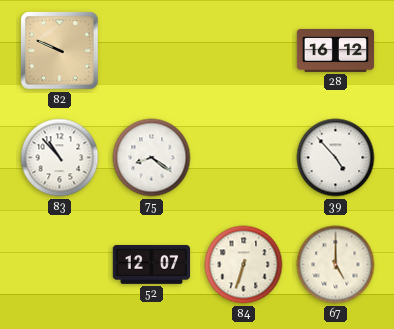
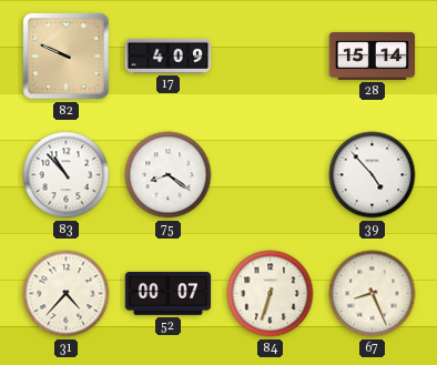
17: none -> 4:09 (169, 55)
28: 16:12 -> 15:14 (373, 55)
31: none -> 4:37 (67, 294)
52: 12:07 -> 00:07 (169, 294)
67: 5:00 -> 8:26 (373, 294)
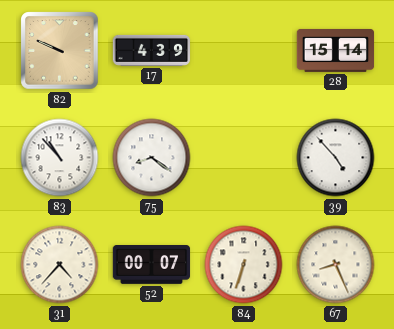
17: 4:09 -> 4:39 (152, 50)
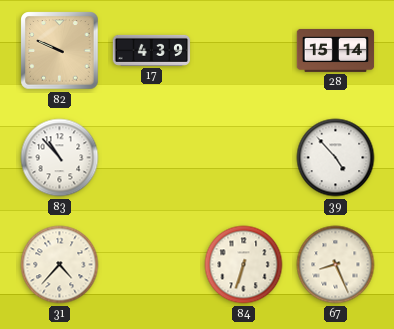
75: 8:21 -> none (152, 158)
52: 00:07 -> none (152, 265)
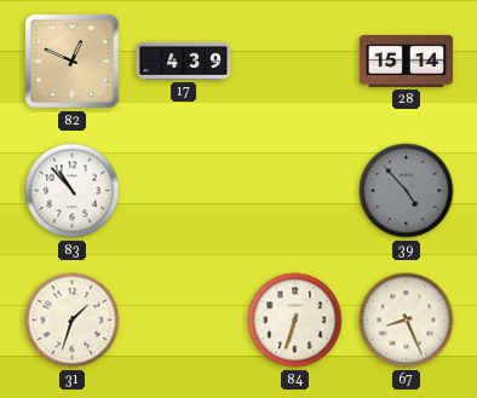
82: 9:49 -> 12:49 (73, 62)
39 dial: white -> grey (407, 191)
31: 4:37 -> 1:33 (73, 321)
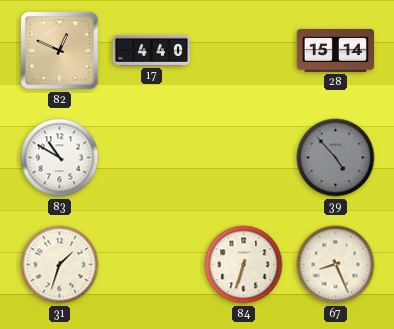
17: 4:39 -> 4:40 (152, 50)
83: 10:53 -> 10:50 (60, 158)
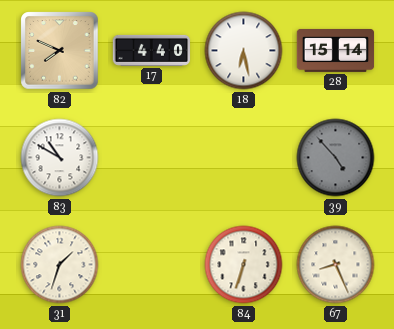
82: 12:49 -> 7:49 (60, 51)
18: none -> 6:28 (244, 51)
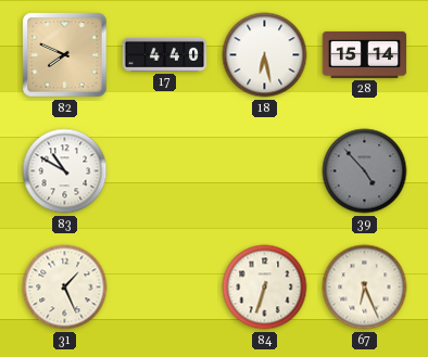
31: 1:33 -> 1:26 (65, 288)
67: 8:26 -> 6:26 (365, 288)
